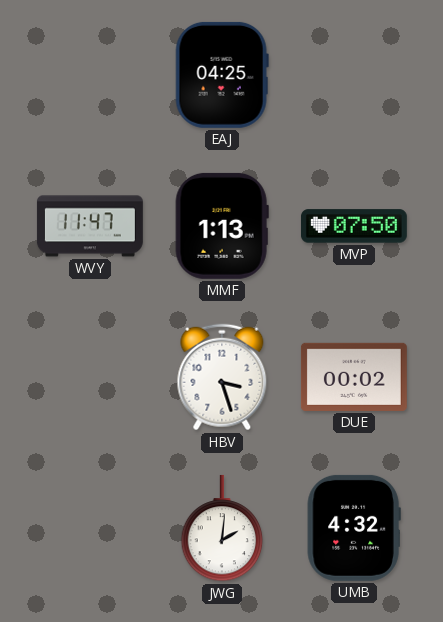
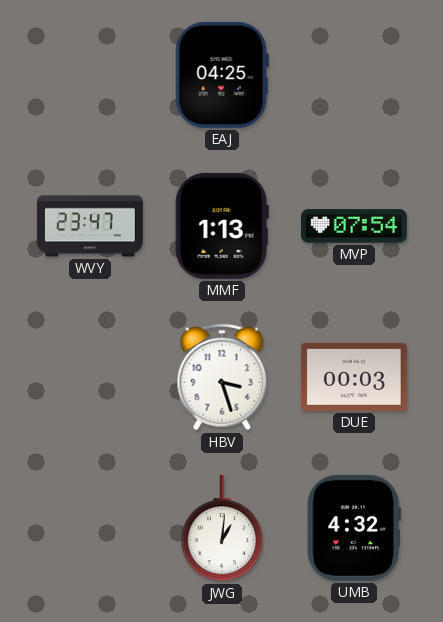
WVY: 11:47 -> 23:47 (90, 226)
MVP: 07:50 -> 07:54 (354, 226)
DUE: 00:02 -> 00:03 (354, 377)
JWG: 2:01 -> 1:01 (222, 528)
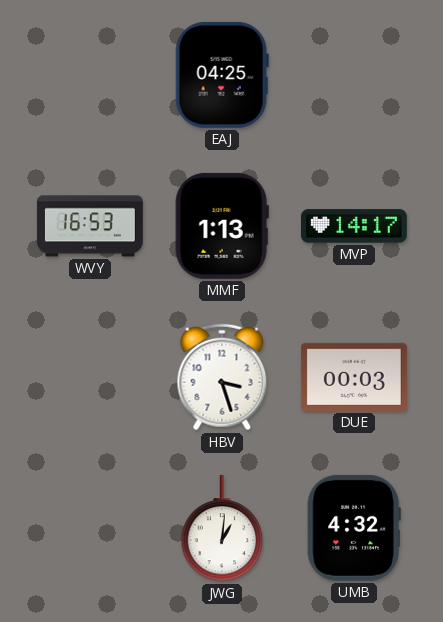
WVY: 23:47 -> 16:53 (90, 226)
MVP: 07:54 -> 14:17 (354, 226)
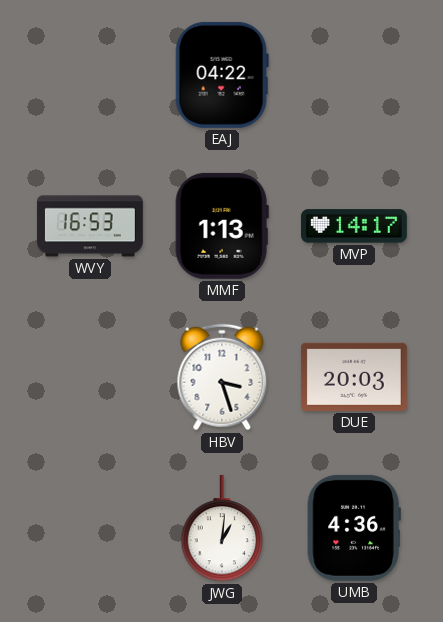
EAJ: 04:25 -> 04:22 (222, 75)
DUE: 00:03 -> 20:03 (354, 377)
UMB: 4:32 -> 4:36 (354, 528)
